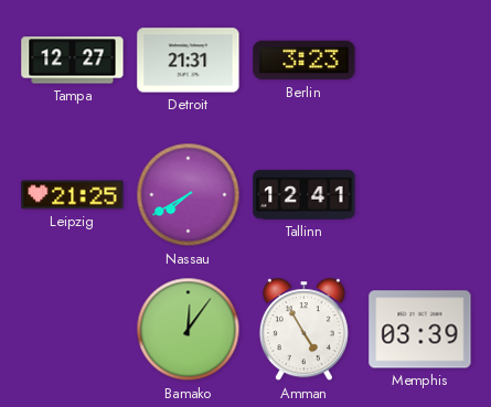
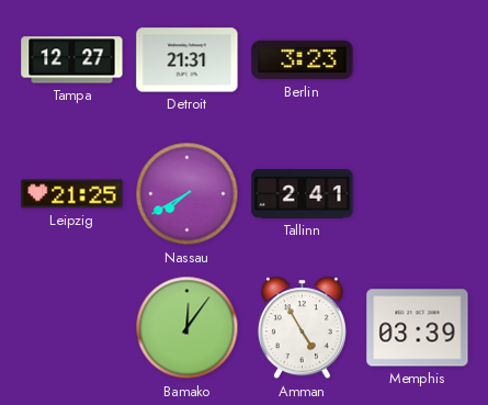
Tallinn: 12:41 -> 2:41 (303, 194)
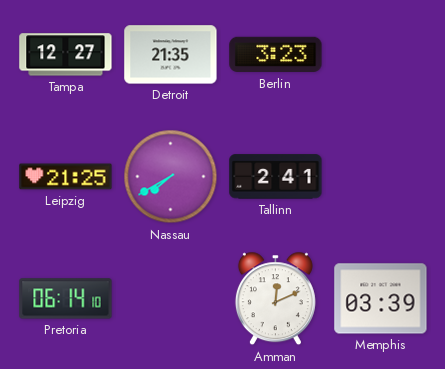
Detroit: 21:31 -> 21:35 (171, 55)
Pretoria: none -> 06:14 (66, 299)
Bamako: 12:06 -> none (188, 328)
Amman: 4:55 -> 12:11 (275, 299)
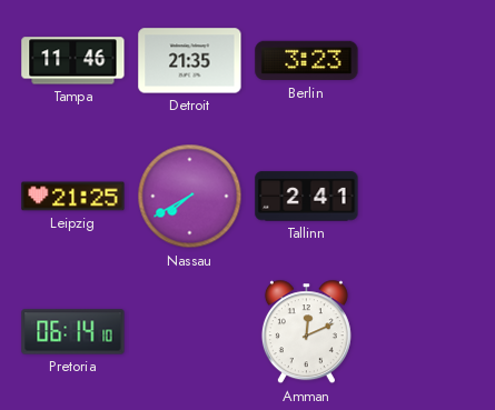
Tampa: 12:27 -> 11:46 (73, 61)
Memphis: 03:39 -> none (381, 299)
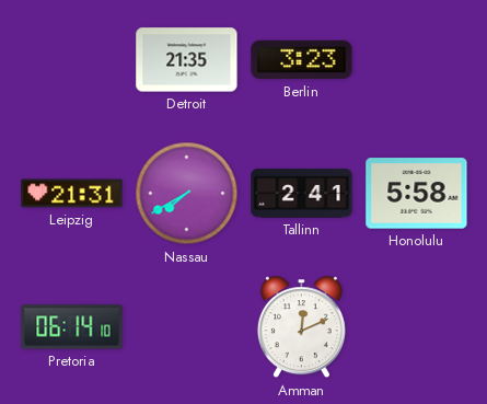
Tampa: 11:46 -> none (73, 61)
Leipzig: 21:25 -> 21:31 (72, 194)
Honolulu: none -> 5:58 (417, 194)
